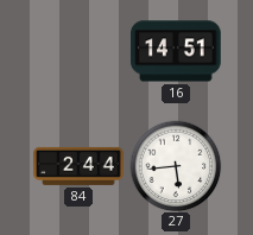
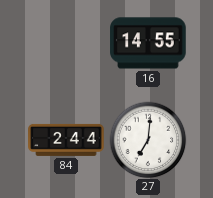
16: 14:51 -> 14:55 (148, 43)
27: 5:44 -> 7:01 (148, 140)
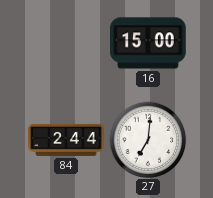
16: 14:55 -> 15:00 (148, 43)
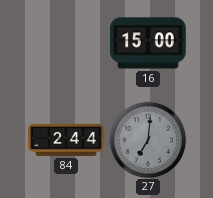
27 dial: white -> grey (148, 140)
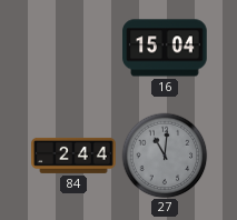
16: 15:00 -> 15:04 (165, 48)
27: 7:01 -> 11:01 (165, 156)
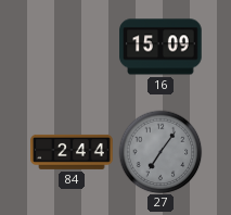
16: 15:04 -> 15:09 (161, 47)
27: 11:01 -> 7:06 (161, 152)
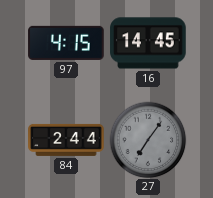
97: none -> 4:15 (66, 43)
16: 15:09 -> 14:45 (148, 43)
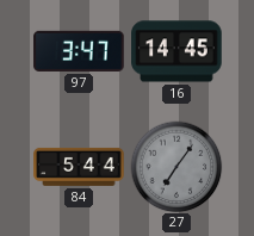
97: 4:15 -> 3:47 (79, 51)
84: 2:44 -> 5:44 (79, 167)
